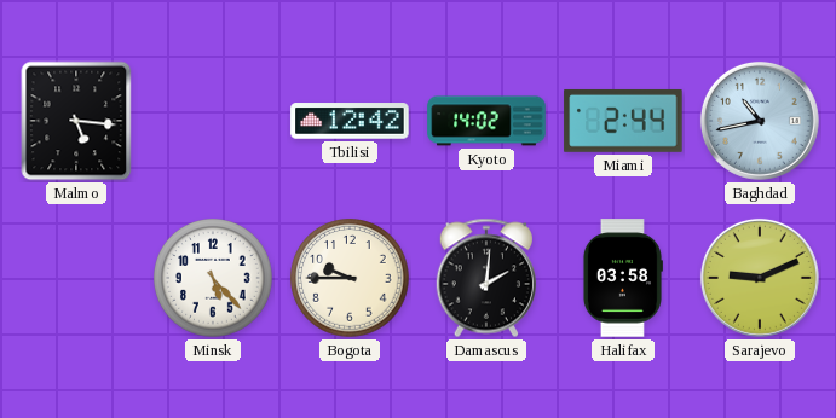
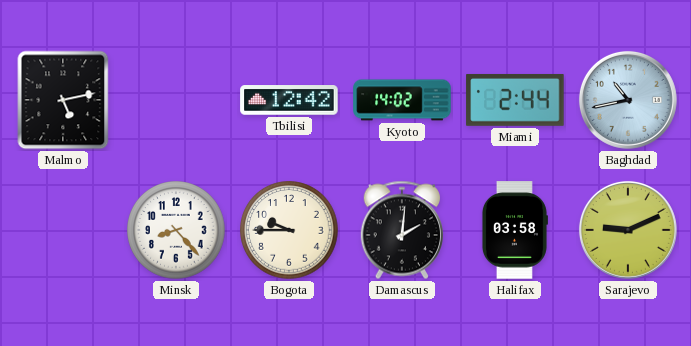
Malmo: 5:16 -> 5:13 (63, 100)
Minsk: 5:23 -> 8:23 (176, 230)
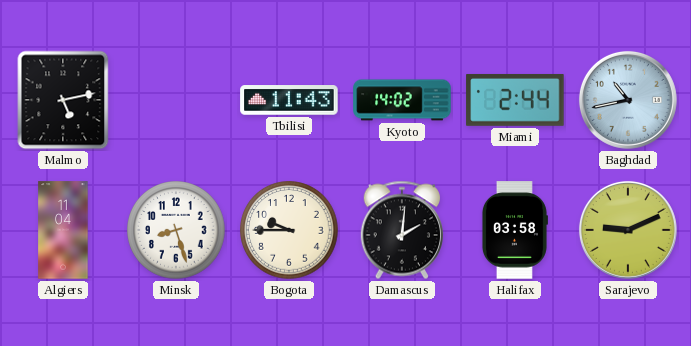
Tbilisi: 12:42 -> 11:43 (289, 100)
Algiers: none -> 11:04 (63, 230)
Minsk: 8:23 -> 8:27 (176, 230)
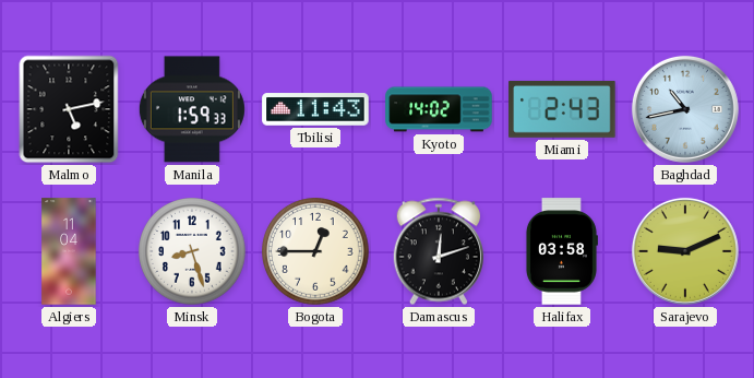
Manila: none -> 1:59 (192, 109)
Miami: 2:44 -> 2:43 (562, 109)
Bogota: 9:45 -> 12:45 (315, 251)
Damascus: 2:01 -> 12:12 (438, 251)
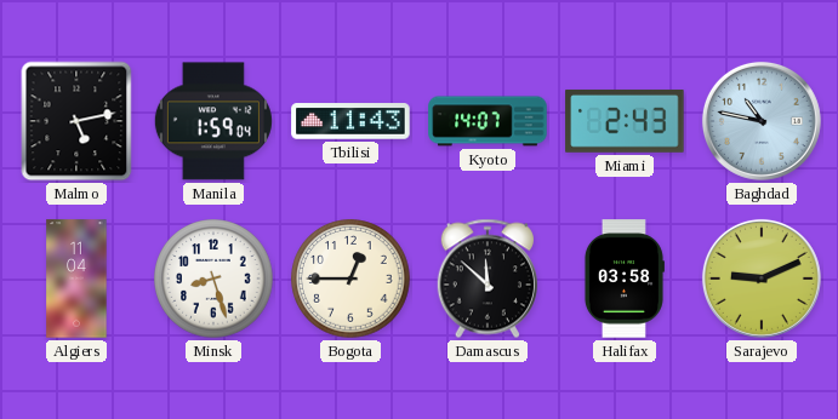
Manila: 1:59:33 -> 1:59:04 (213, 121)
Kyoto: 14:02 -> 14:07 (488, 121)
Baghdad: 10:43 -> 10:47 (762, 121)
Damascus: 12:12 -> 11:52 (486, 279)
